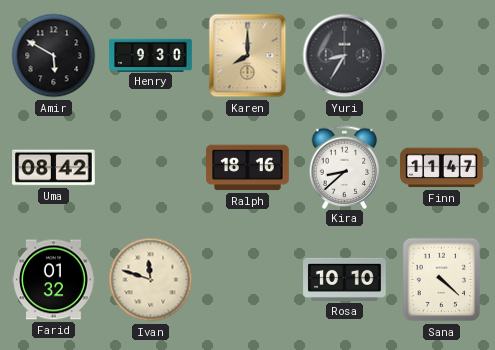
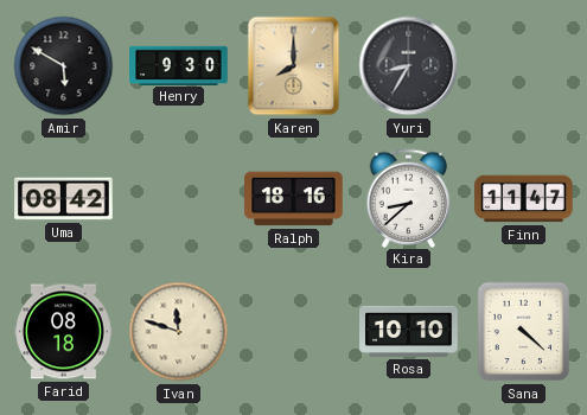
Farid: 01:32 -> 08:18 (64, 332)
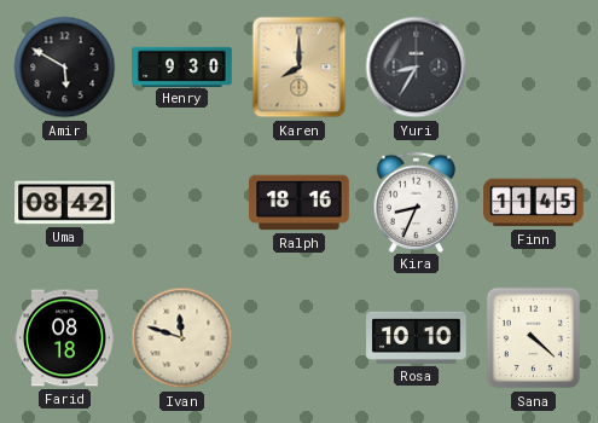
Kira: 8:38 -> 8:34 (417, 202)
Finn: 11:47 -> 11:45 (534, 203)
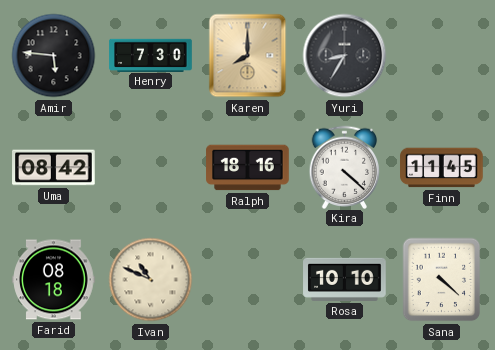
Amir: 5:50 -> 5:46 (54, 56)
Henry: 9:30 -> 7:30 (151, 55)
Kira: 8:34 -> 4:22 (345, 167)
Ivan: 11:48 -> 10:49 (151, 280)
